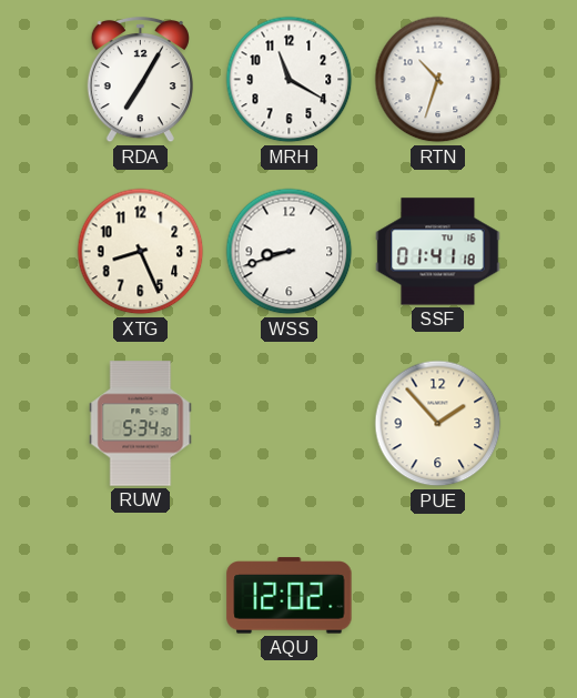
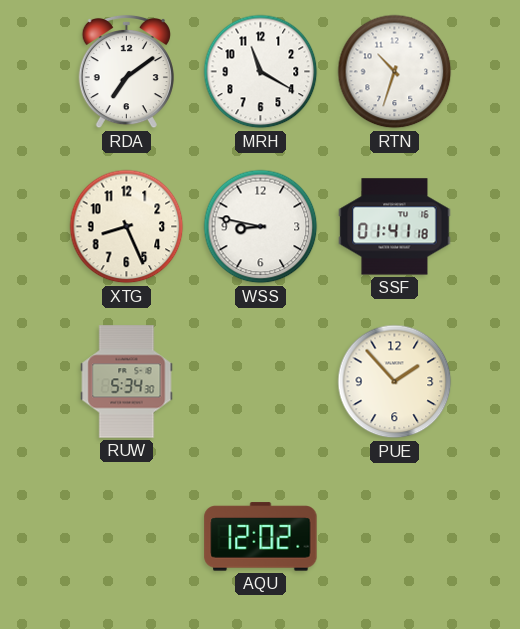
RDA: 7:05 -> 7:09 (126, 72)
WSS: 8:42 -> 8:47 (261, 227)
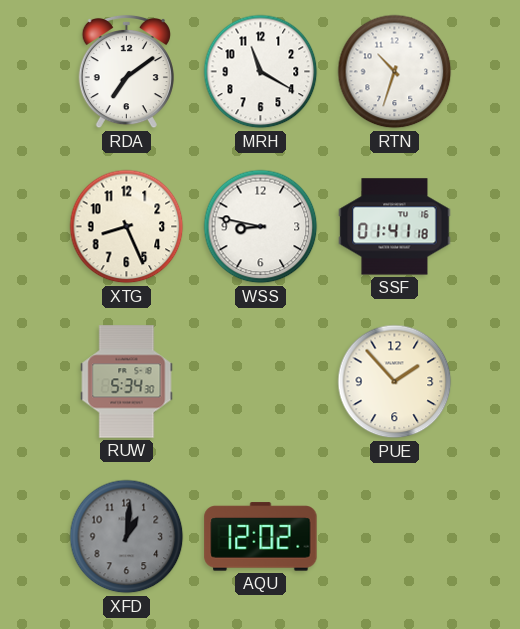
XFD: none -> 1:01 (127, 537)
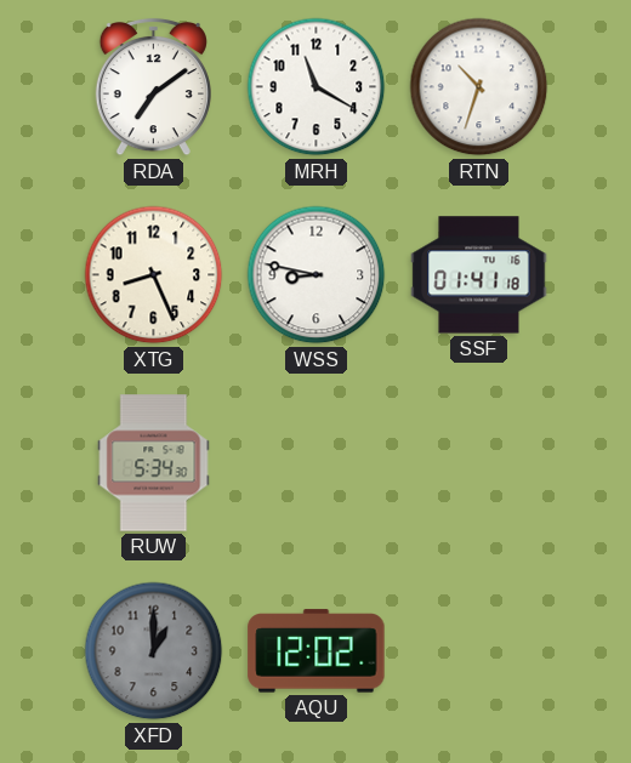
PUE: 1:53 -> none (395, 382)
XFD: 1:01 -> 1:00 (154, 651)
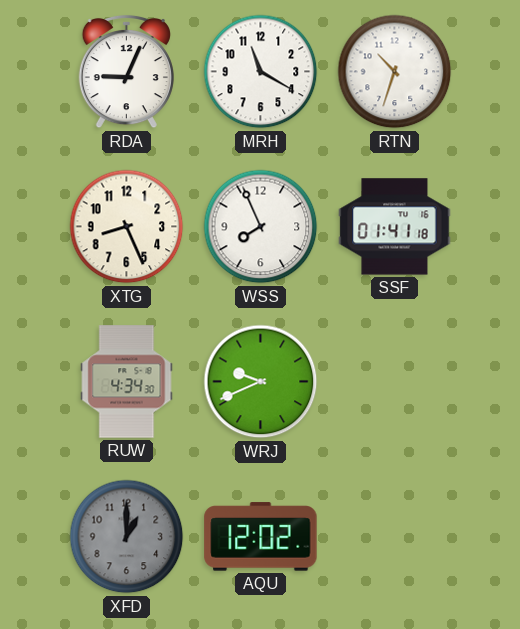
RDA: 7:09 -> 9:04 (126, 72)
WSS: 8:47 -> 7:56 (261, 227)
RUW: 5:34 -> 4:34 (127, 382)
WRJ: none -> 9:41 (261, 382)
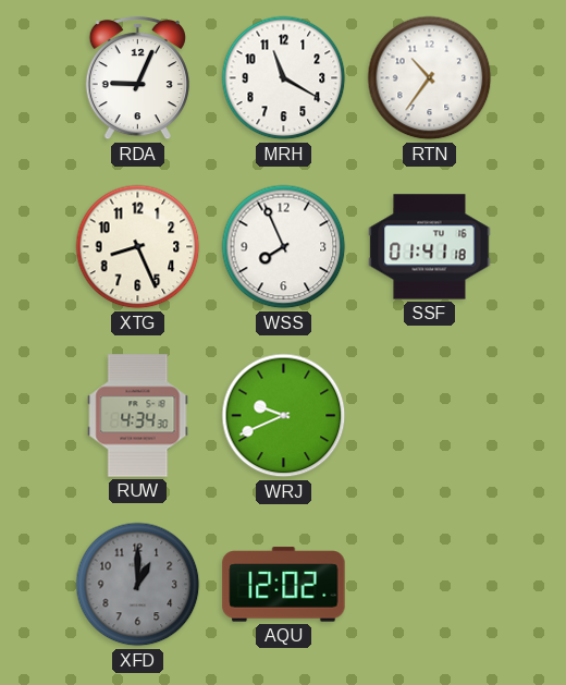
RTN: 10:33 -> 10:36 (430, 78)
